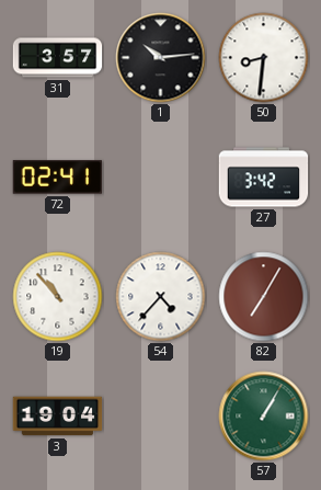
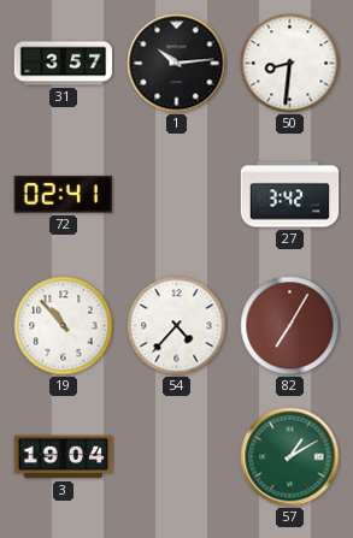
57: 1:05 -> 1:10 (290, 457)
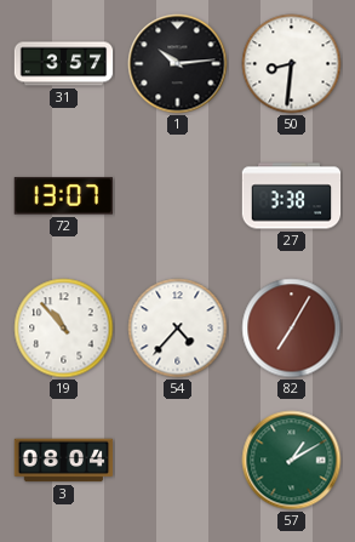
72: 02:41 -> 13:07 (63, 196)
27: 3:42 -> 3:38 (292, 196)
3: 19:04 -> 08:04 (64, 461)
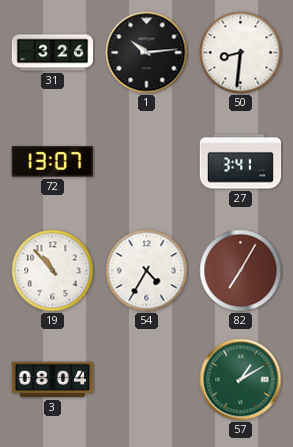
31: 3:57 -> 3:26 (53, 53)
27: 3:38 -> 3:41 (241, 162)
54: 4:37 -> 4:35 (147, 271)
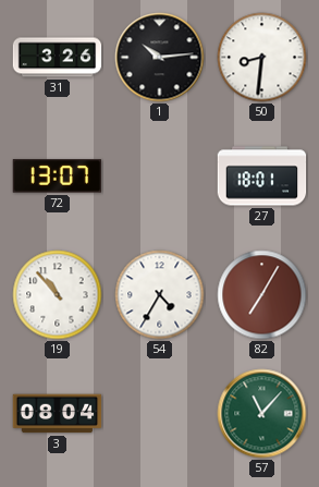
27: 3:41 -> 18:01 (262, 176)
57: 1:10 -> 11:07 (262, 414)
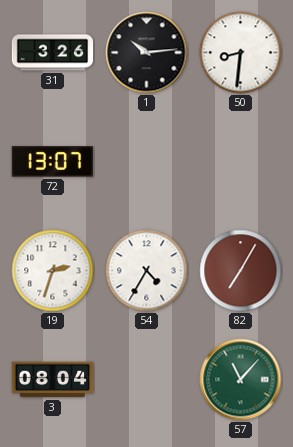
27: 18:01 -> none (262, 176)
19: 10:53 -> 2:33 (53, 271)
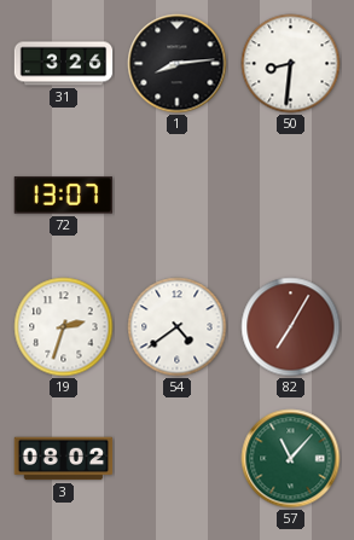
1: 10:14 -> 8:14 (178, 64)
54: 4:35 -> 4:39 (178, 327)
3: 08:04 -> 08:02 (64, 459)
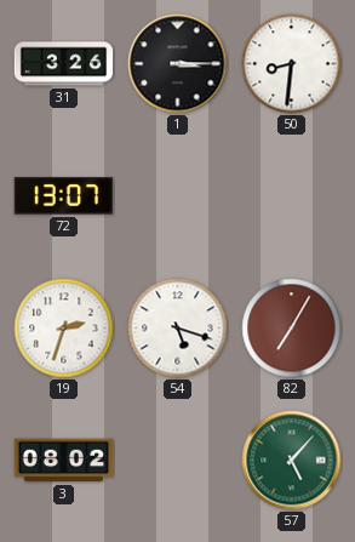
1: 8:14 -> 3:15 (178, 64)
54: 4:39 -> 5:18 (178, 329)
57: 11:07 -> 5:07 (292, 461)
